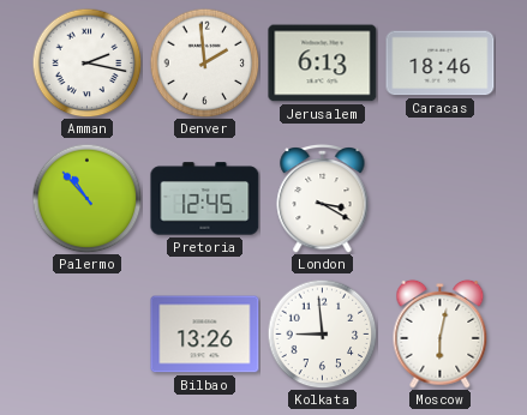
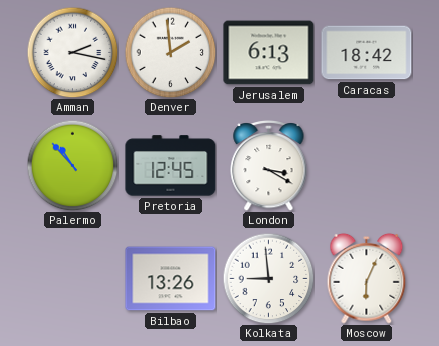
Caracas: 18:46 -> 18:42 (367, 53)
Moscow: 6:02 -> 6:04 (367, 278)
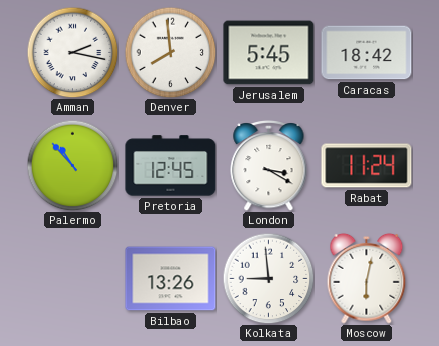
Denver: 1:59 -> 7:59 (170, 52)
Jerusalem: 6:13 -> 5:45 (269, 53)
Rabat: none -> 11:24 (367, 166)
Moscow: 6:04 -> 6:02 (367, 278)
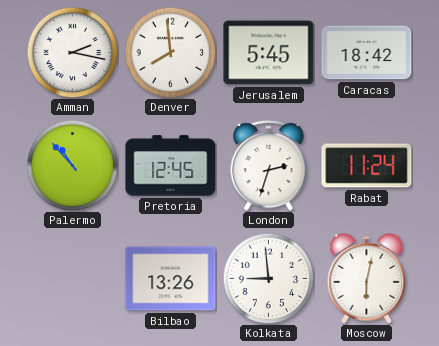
London: 3:20 -> 2:33 (269, 165)
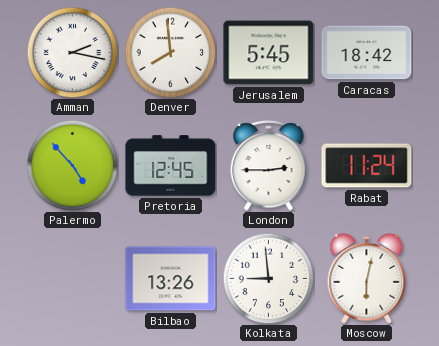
Palermo: 10:53 -> 4:53 (72, 165)
London: 2:33 -> 2:45 (269, 165)
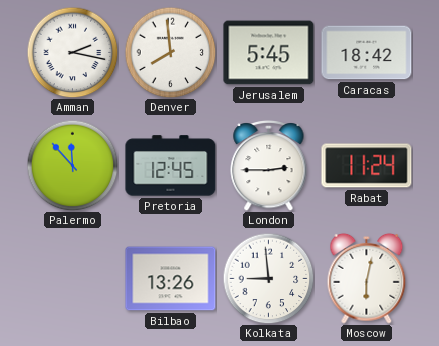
Palermo: 4:53 -> 11:53 (72, 165)
